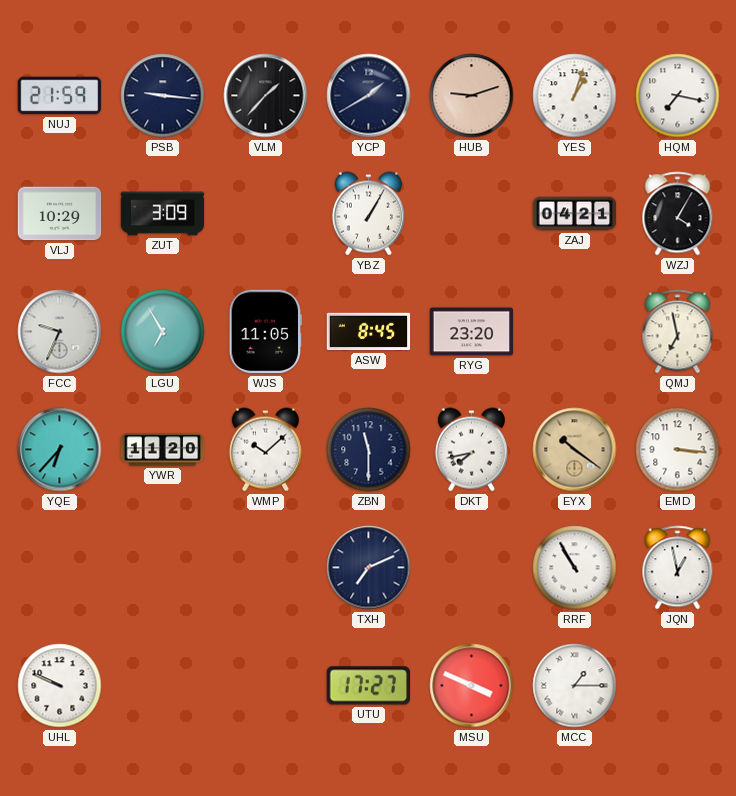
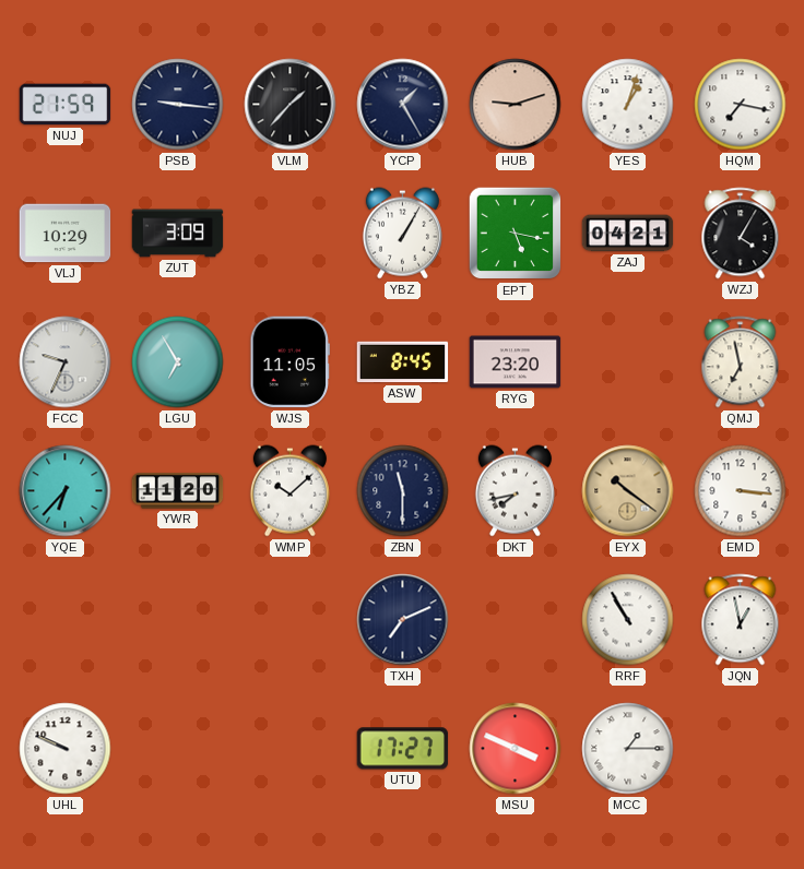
YCP: 1:40 -> 1:25 (403, 105)
EPT: none -> 5:17 (516, 234)
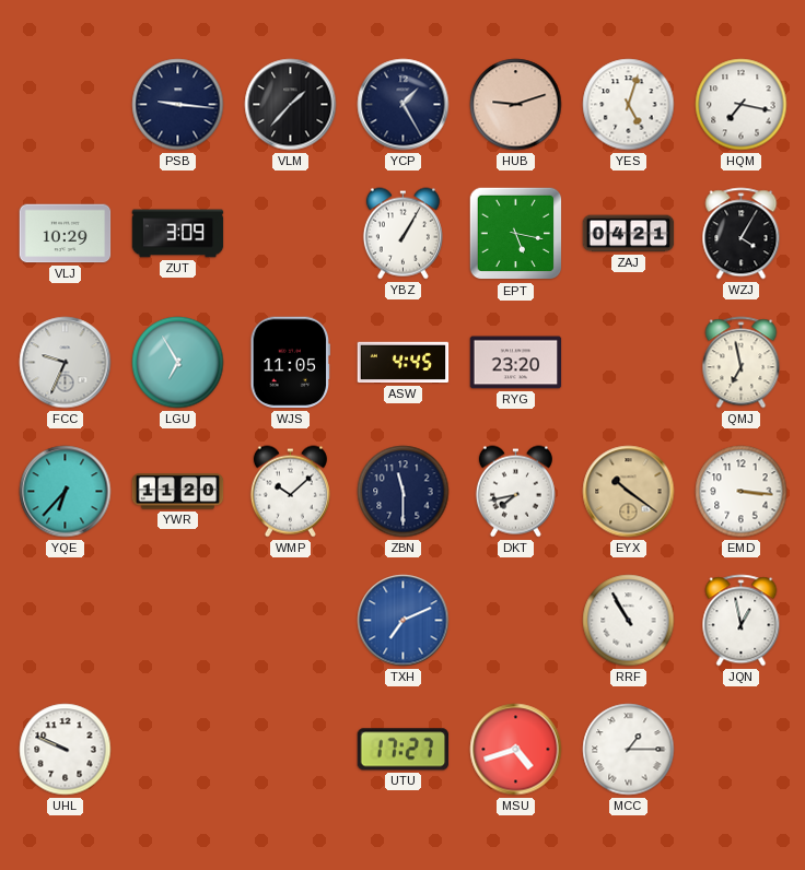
NUJ: 21:59 -> none (66, 105)
YES: 1:03 -> 5:03 (629, 105)
ASW: 8:45 -> 4:45 (404, 363)
TXH dial: navy -> blue (404, 621)
MSU: 3:49 -> 4:42 (516, 750)
